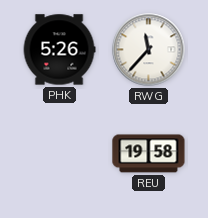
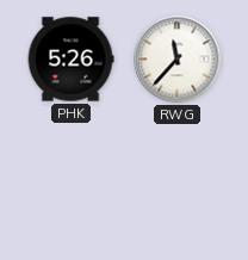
REU: 19:58 -> none (149, 154)
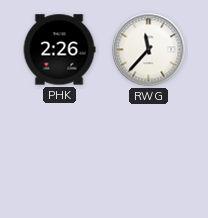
PHK: 5:26 -> 2:26 (59, 50)
